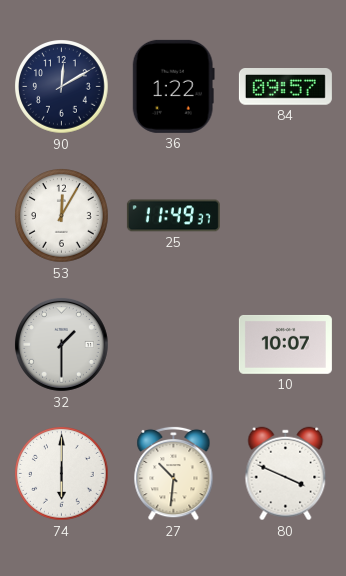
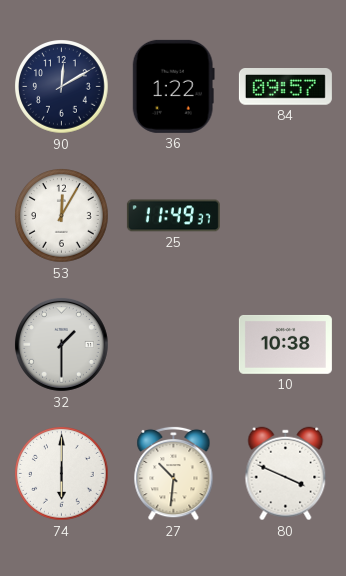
10: 10:07 -> 10:38 (285, 344)
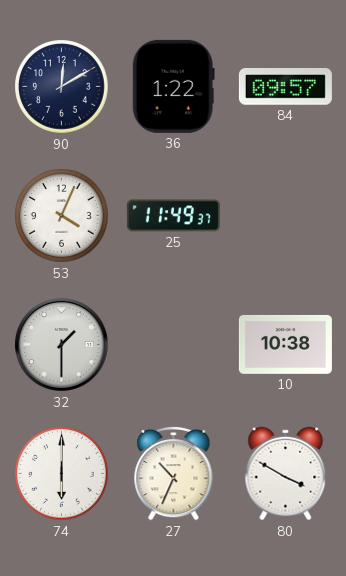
53: 12:05 -> 4:04 (62, 216)
27: 10:31 -> 10:34 (174, 473)
80: 3:49 -> 3:50 (286, 474)
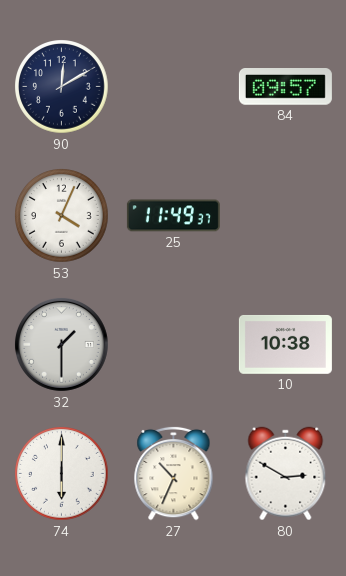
36: 1:22 -> none (173, 86)
80: 3:50 -> 2:50 (286, 474)
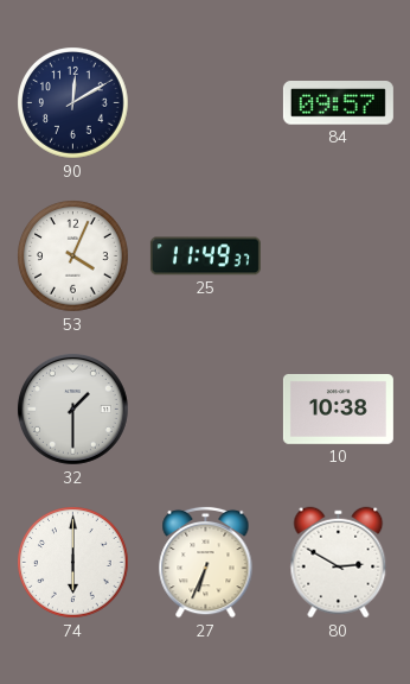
27: 10:34 -> 6:34 (206, 562)
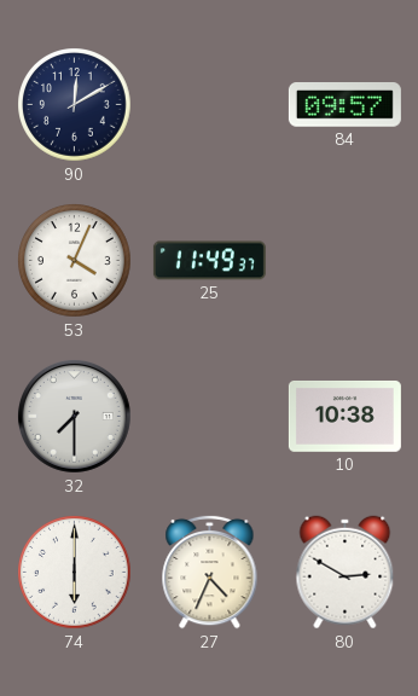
32: 1:30 -> 7:30 (74, 416)
27: 6:34 -> 4:34 (210, 572)
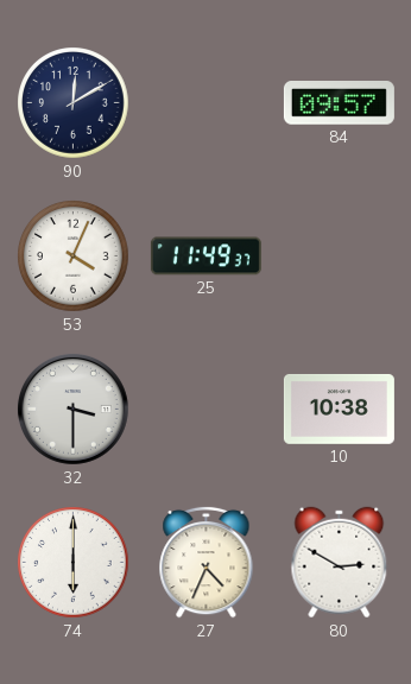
32: 7:30 -> 3:30 (72, 408)
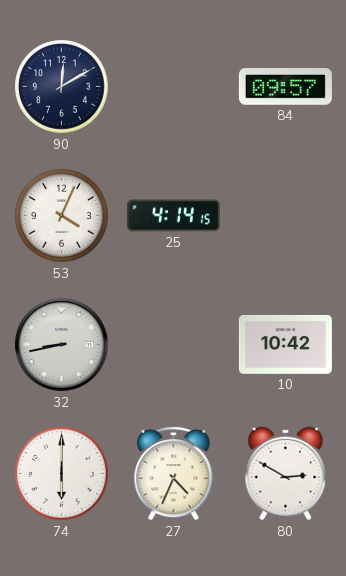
25: 11:49 -> 4:14 (173, 216)
32: 3:30 -> 8:43 (61, 344)
10: 10:38 -> 10:42 (285, 344)
